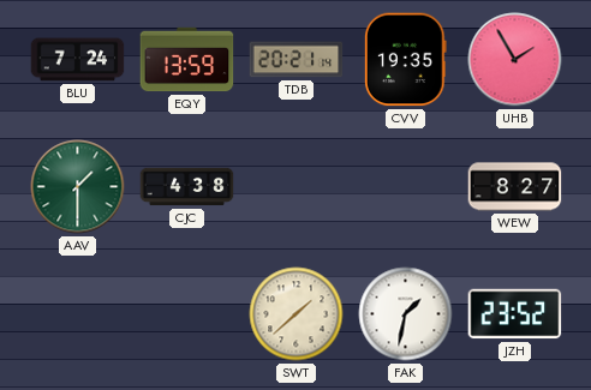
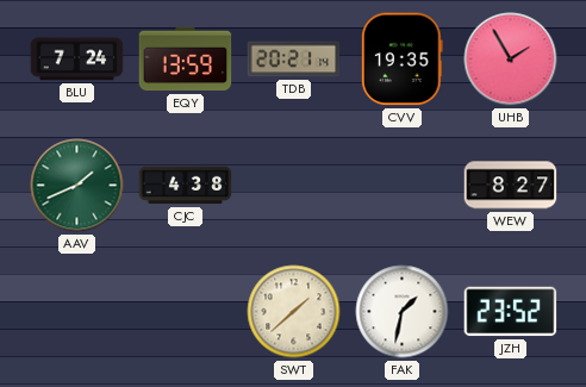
AAV: 1:30 -> 1:41 (77, 186)
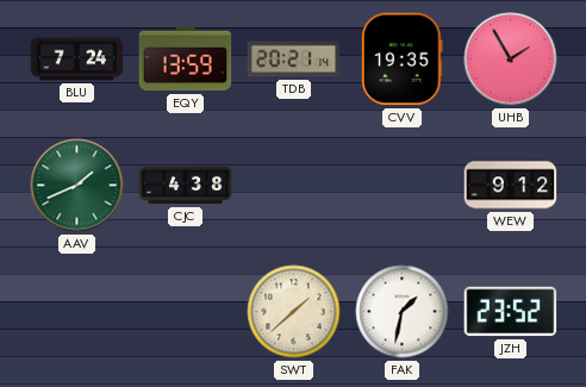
WEW: 8:27 -> 9:12 (511, 186)
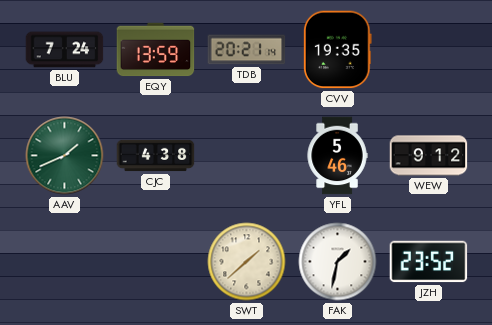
UHB: 1:55 -> none (511, 60)
YFL: none -> 5:46 (337, 156)
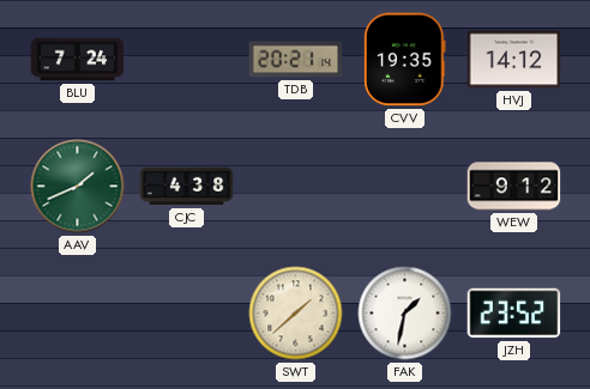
EQY: 13:59 -> none (156, 50)
HVJ: none -> 14:12 (514, 60)
YFL: 5:46 -> none (337, 156)
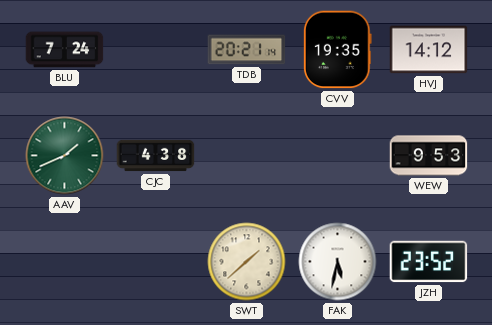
WEW: 9:12 -> 9:53 (429, 156)
FAK: 1:32 -> 5:32 (338, 262)
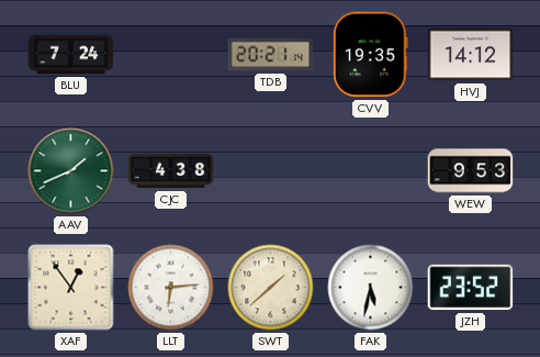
XAF: none -> 12:54 (71, 288)
LLT: none -> 6:14 (171, 288)
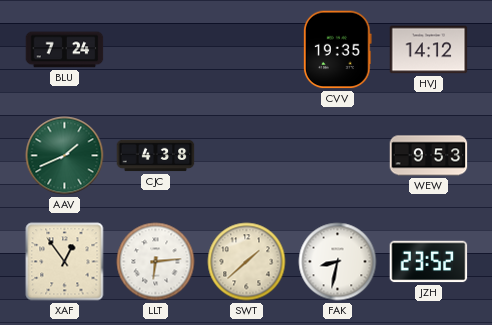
TDB: 20:21 -> none (271, 55)
FAK: 5:32 -> 8:32 (338, 262)
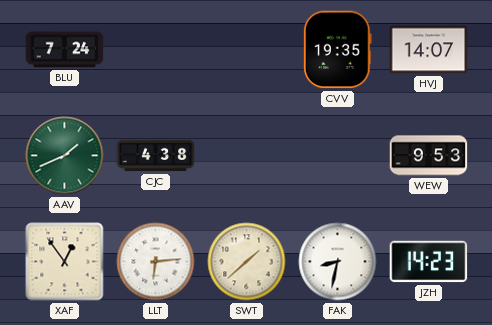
HVJ: 14:12 -> 14:07 (429, 50)
JZH: 23:52 -> 14:23 (429, 262)
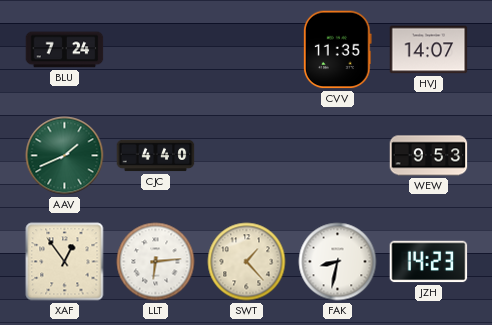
CVV: 19:35 -> 11:35 (337, 50)
CJC: 4:38 -> 4:40 (156, 156)
SWT: 1:38 -> 1:23 (247, 262)
